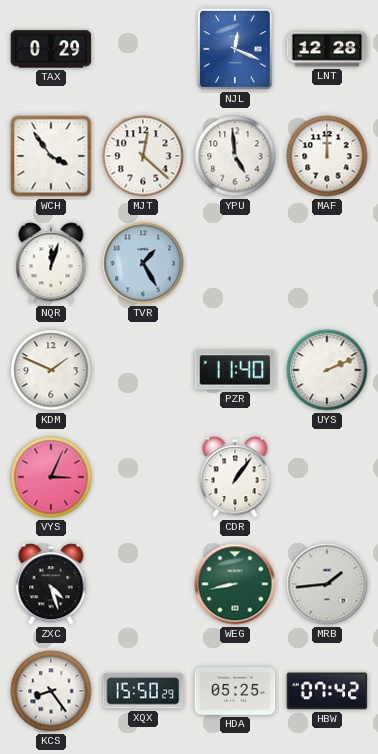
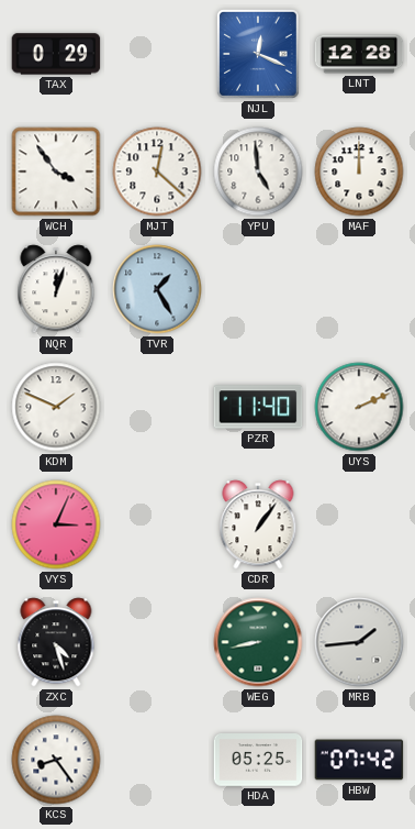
XQX: 15:50 -> none (143, 691)
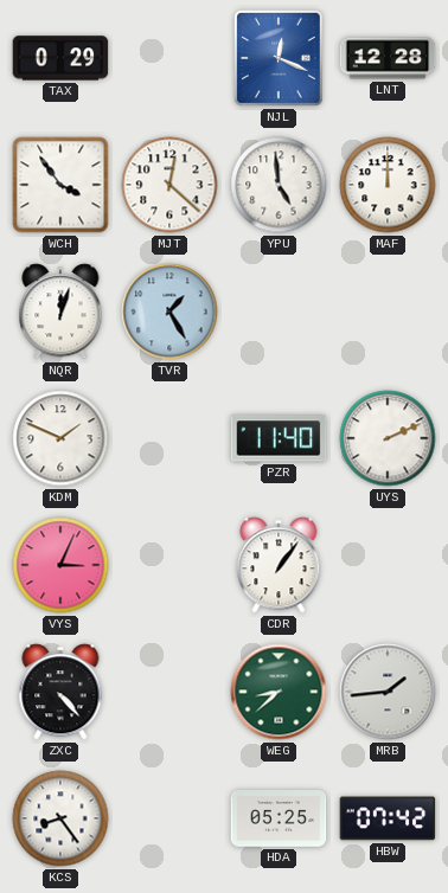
ZXC: 4:27 -> 4:23 (60, 692)
WEG: 8:43 -> 8:38 (279, 692)
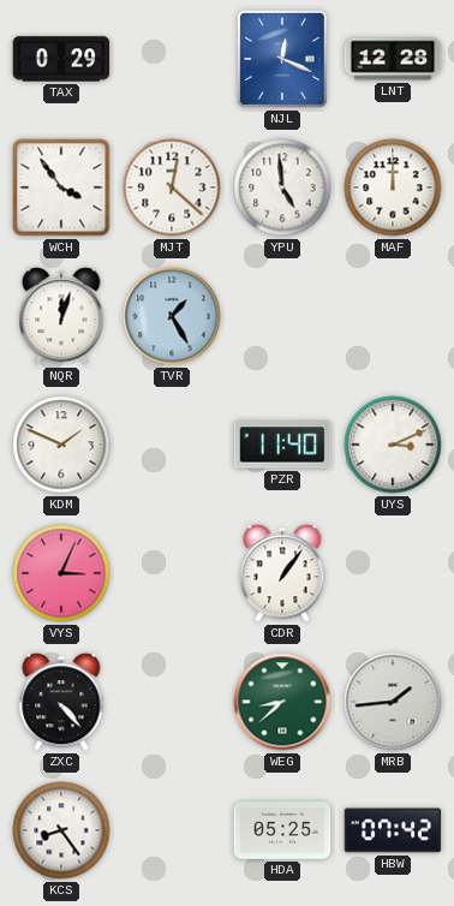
UYS: 2:11 -> 3:11 (393, 445)
